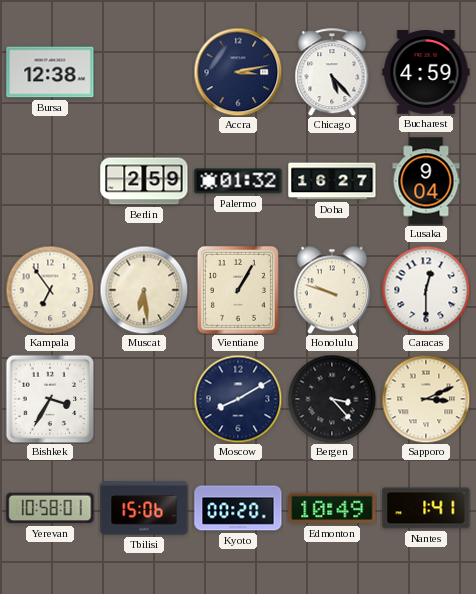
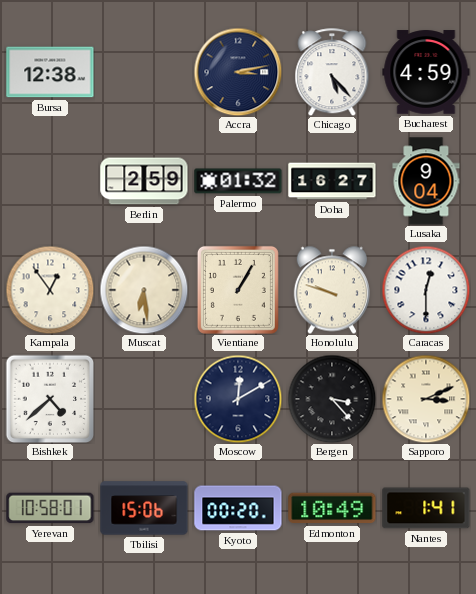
Kampala: 6:54 -> 12:54 (50, 290)
Bishkek: 3:35 -> 4:38 (50, 399)
Moscow: 8:10 -> 12:10 (238, 399)
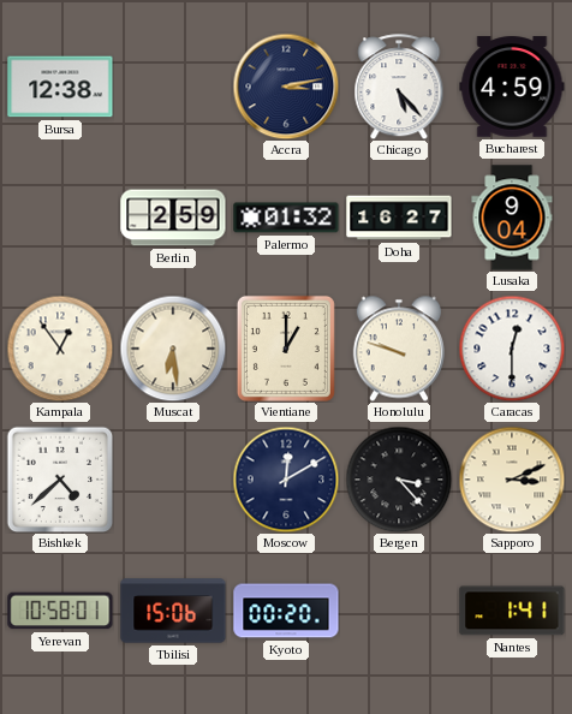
Vientiane: 1:05 -> 1:00 (286, 349)
Edmonton: 10:49 -> none (332, 508)
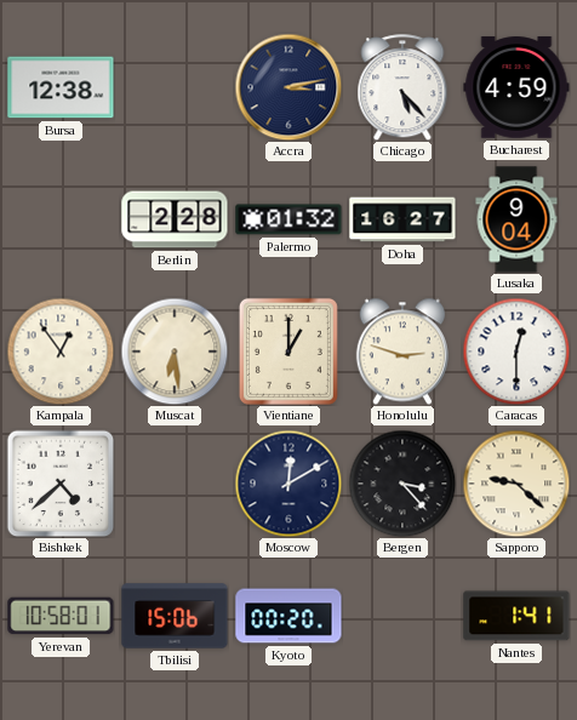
Berlin: 2:59 -> 2:28 (175, 219)
Honolulu: 9:48 -> 2:48 (401, 352)
Sapporo: 3:11 -> 9:22 (516, 484)
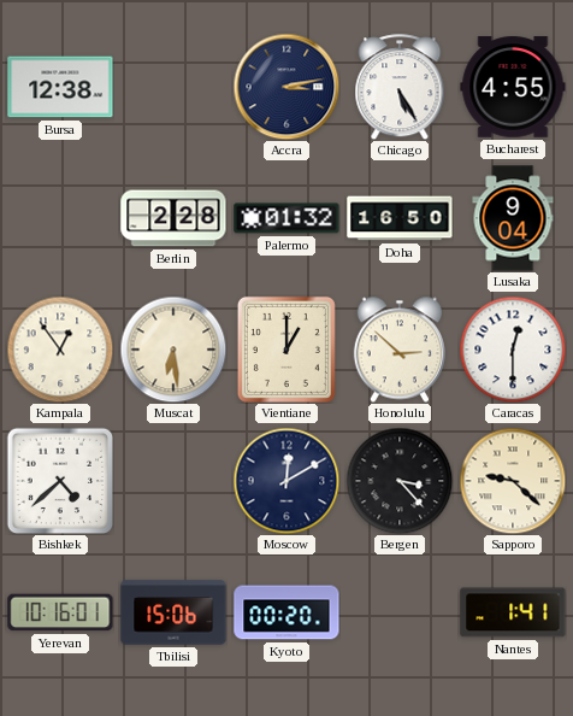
Chicago: 5:23 -> 5:25 (400, 87)
Bucharest: 4:59 -> 4:55 (513, 87)
Doha: 16:27 -> 16:50 (400, 218)
Honolulu: 2:48 -> 2:52 (398, 350)
Yerevan: 10:58 -> 10:16 (60, 612)
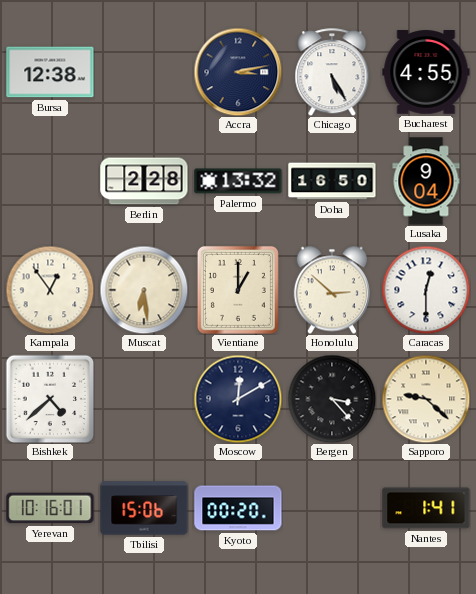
Palermo: 01:32 -> 13:32 (238, 181)
